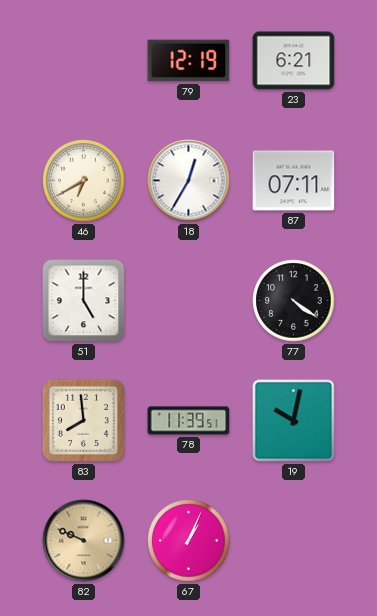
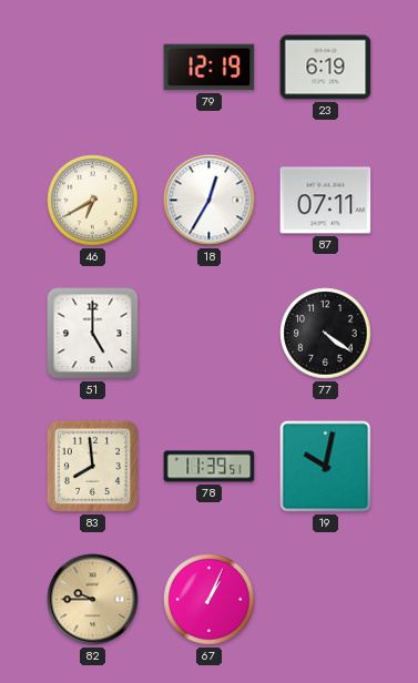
23: 6:21 -> 6:19 (326, 68)
82: 9:49 -> 9:45 (93, 600)
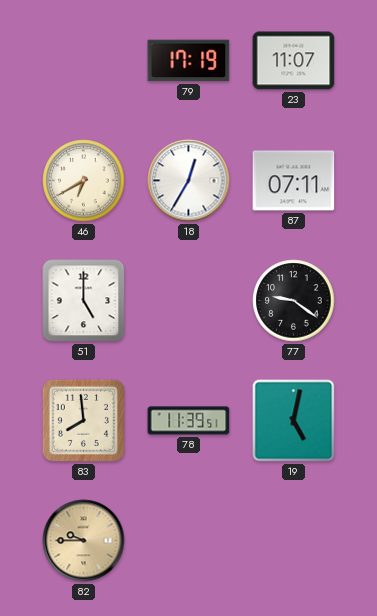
79: 12:19 -> 17:19 (189, 61)
23: 6:19 -> 11:07 (294, 61)
77: 4:21 -> 9:21 (294, 301)
19: 10:02 -> 5:02 (294, 421)
67: 1:04 -> none (210, 600)
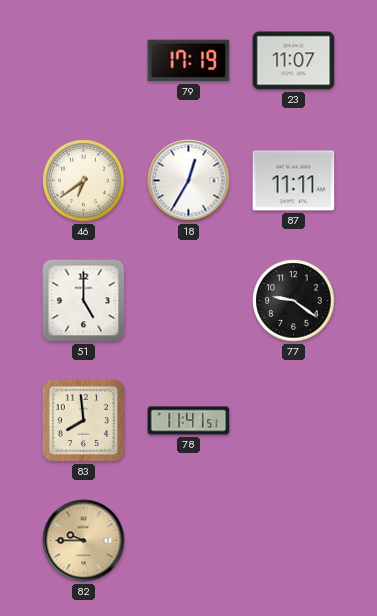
46: 6:40 -> 6:39 (84, 181)
87: 07:11 -> 11:11 (294, 181)
78: 11:39 -> 11:41 (189, 421)
19: 5:02 -> none (294, 421)
